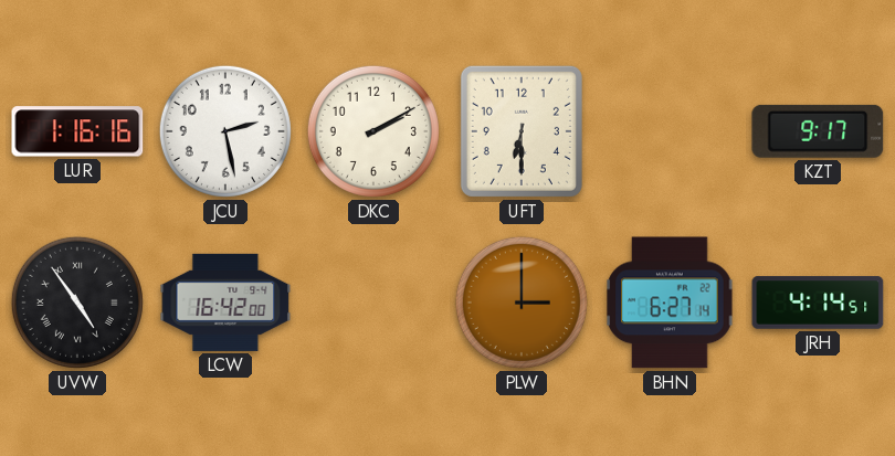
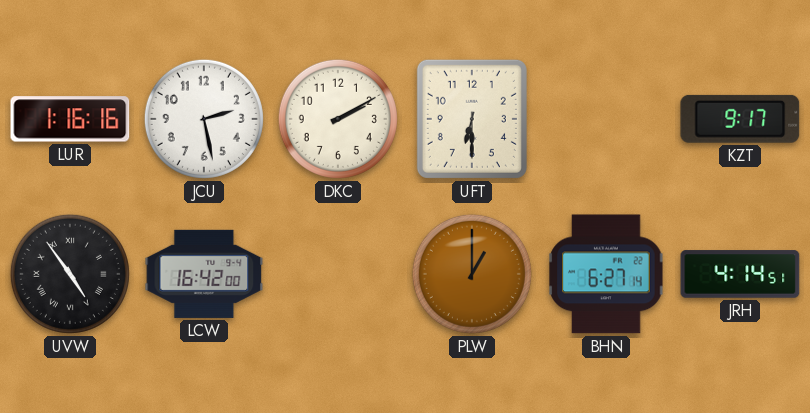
PLW: 3:00 -> 1:00 (472, 274)
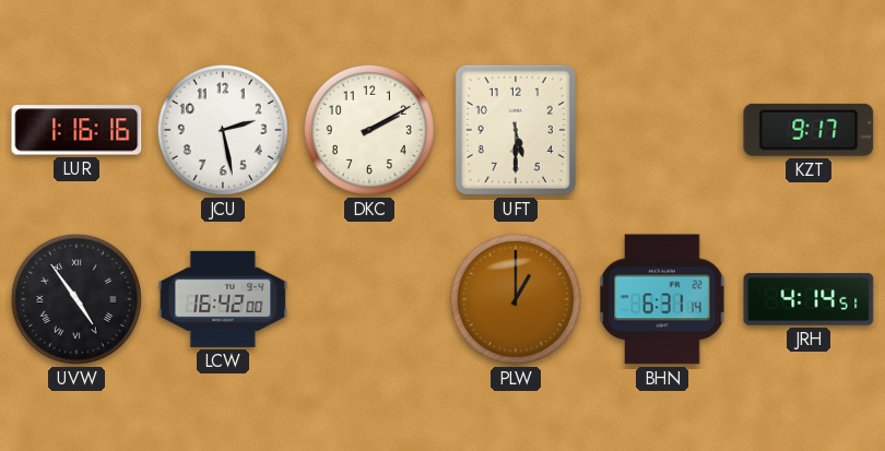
UFT: 6:30 -> 5:30 (516, 130)
BHN: 6:27 -> 6:31 (662, 299)
